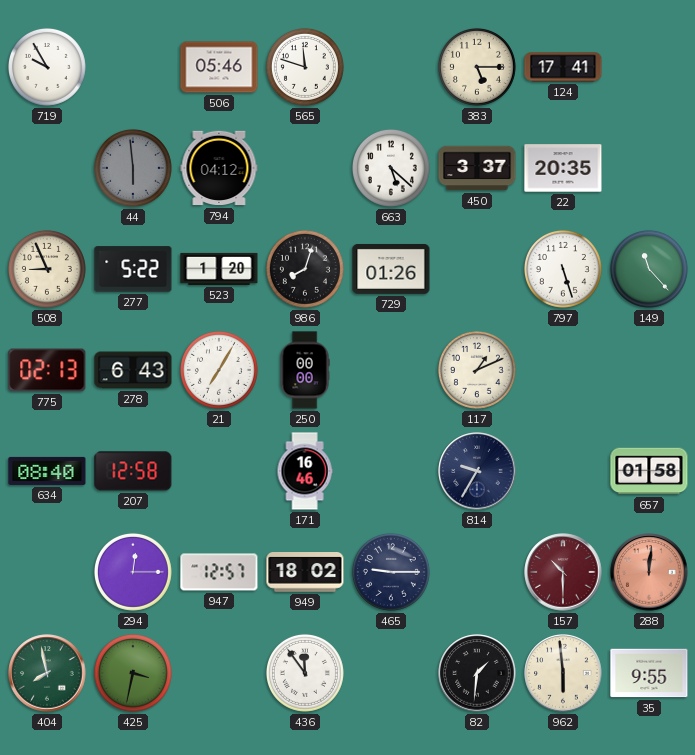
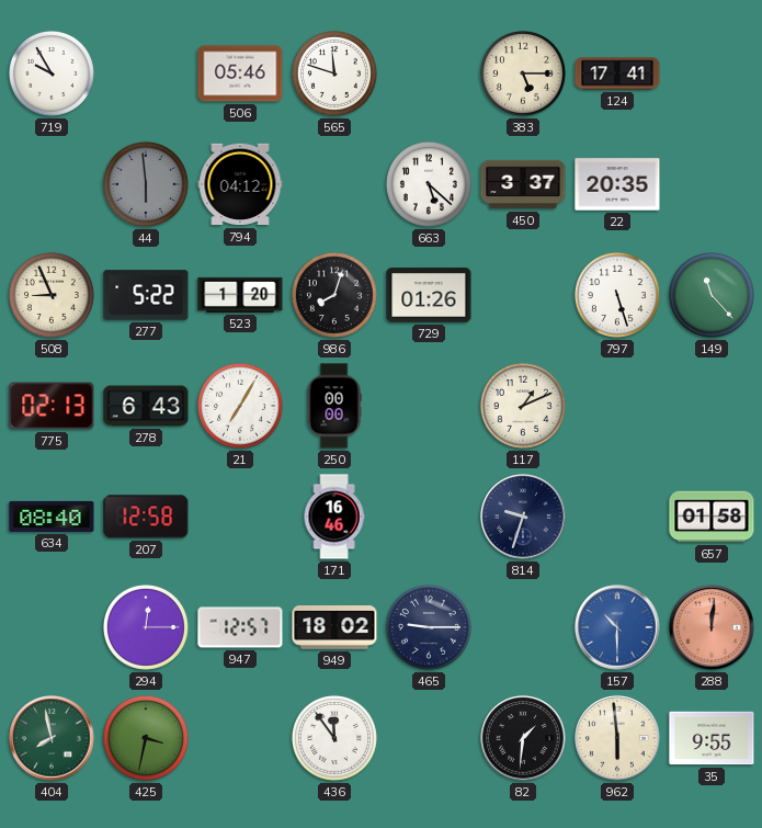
814: 9:35 -> 9:33 (523, 517)
157 dial: burgundy -> blue (617, 627)
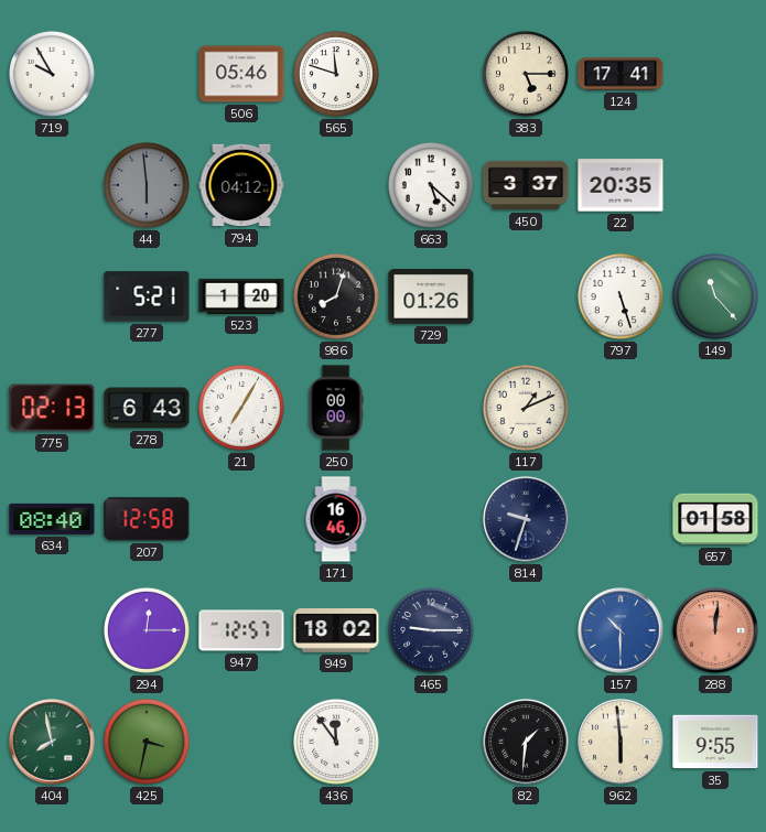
508: 8:56 -> none (52, 295)
277: 5:22 -> 5:21 (147, 296)
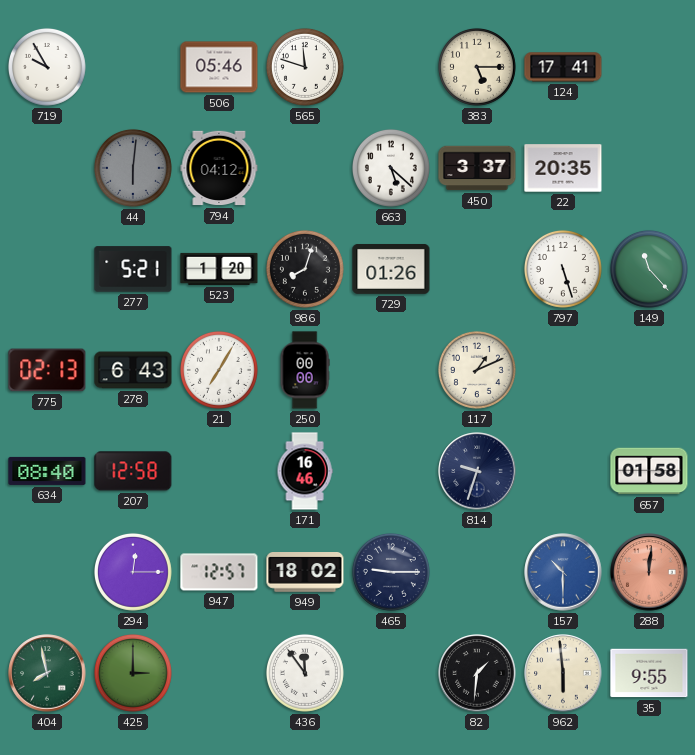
44: 5:59 -> 6:01 (133, 168)
425: 3:32 -> 3:00 (133, 673)
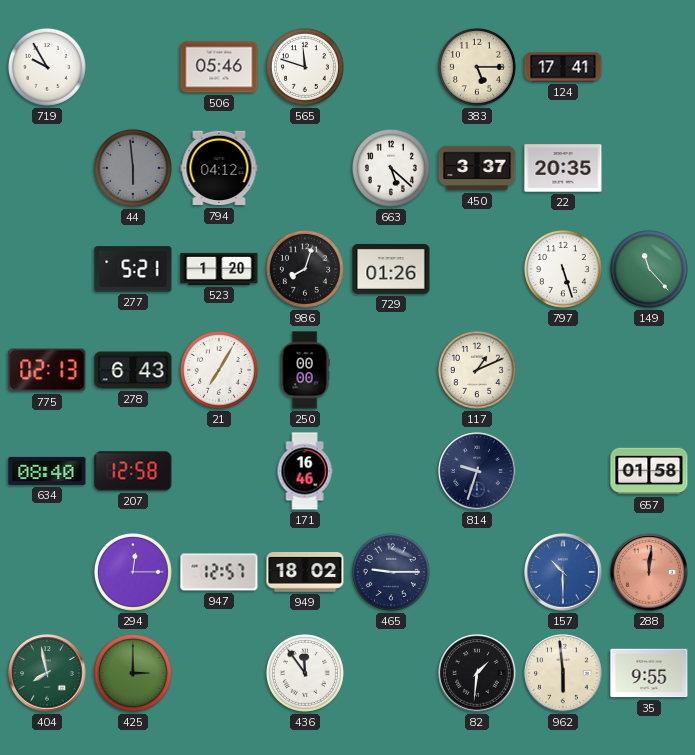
44: 6:01 -> 5:59 (133, 168)
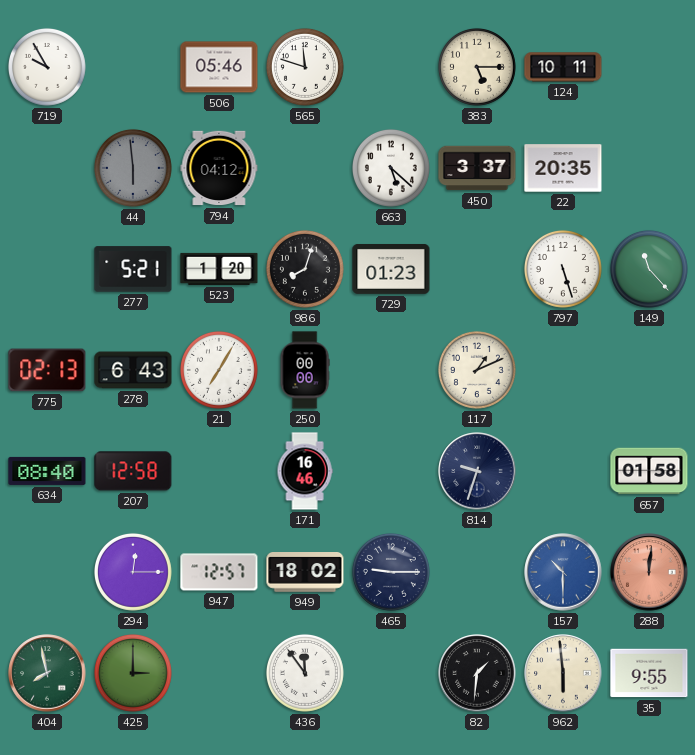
124: 17:41 -> 10:11 (563, 67)
729: 01:26 -> 01:23 (391, 269)
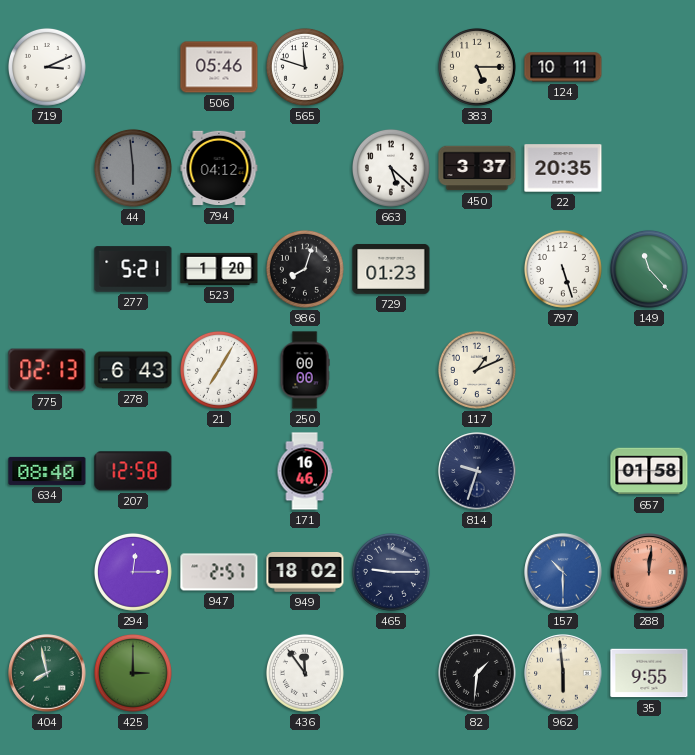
719: 9:55 -> 3:11 (47, 67)
947: 12:57 -> 2:57 (219, 572)
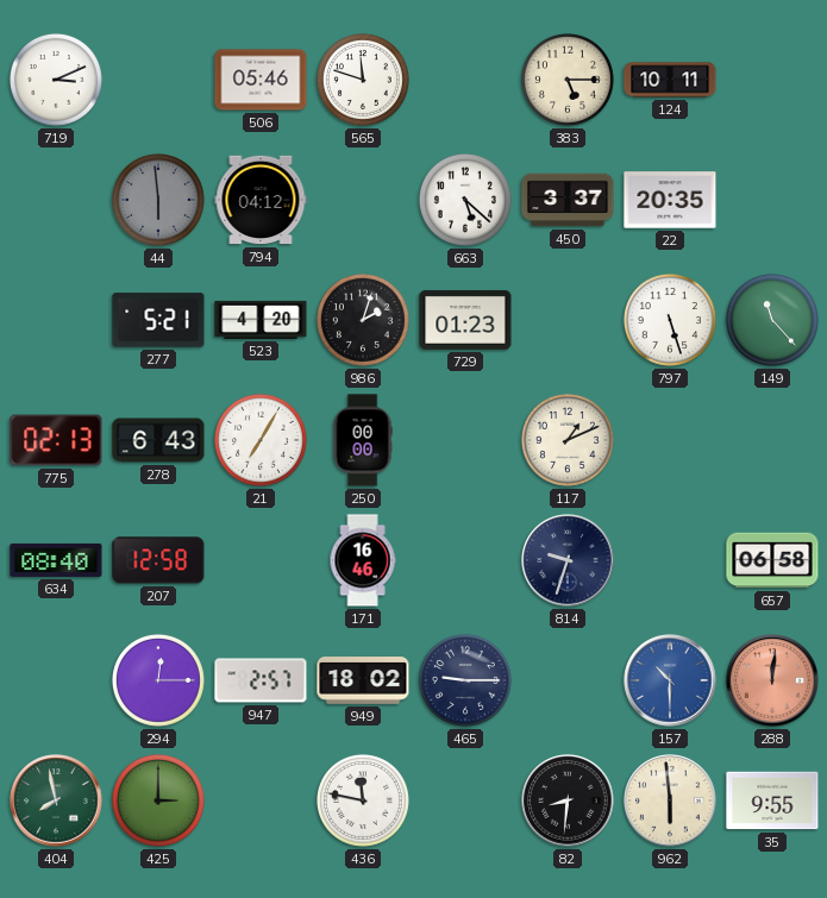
523: 1:20 -> 4:20 (261, 320)
986: 8:03 -> 2:03 (363, 320)
657: 01:58 -> 06:58 (772, 560)
436: 11:54 -> 11:47 (363, 800)
82: 1:31 -> 8:31 (568, 800)
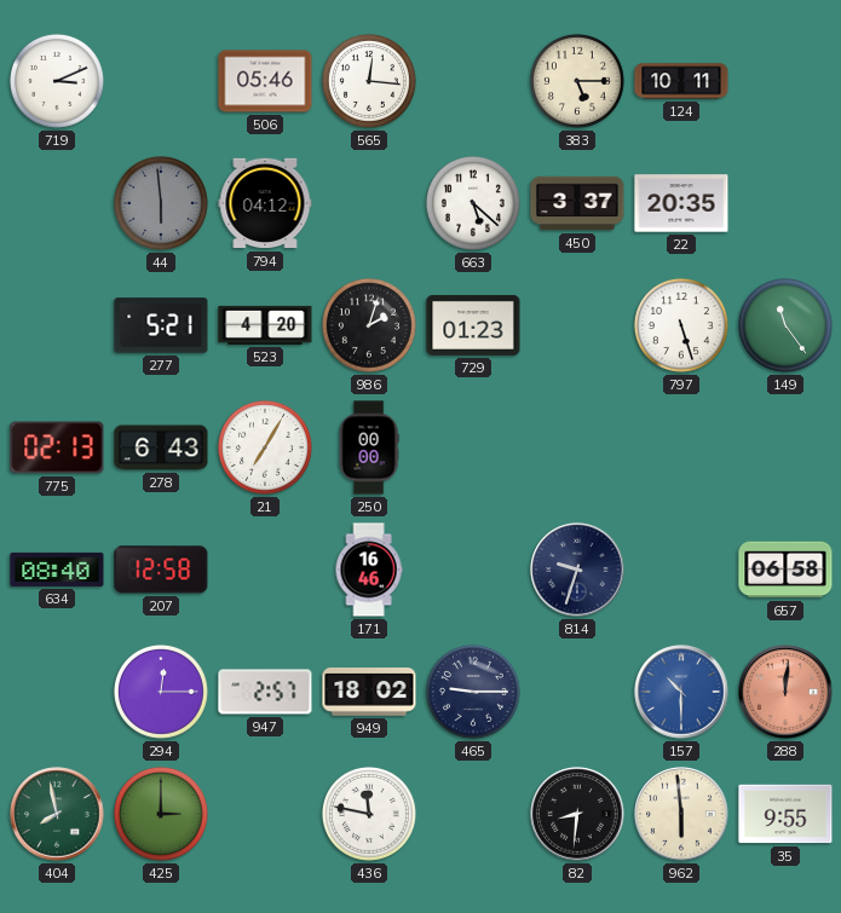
565: 11:48 -> 12:16 (369, 81)
149: 11:23 -> 11:24 (785, 325)
117: 1:11 -> none (568, 440)
